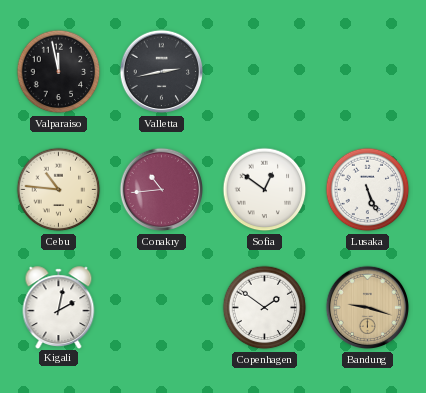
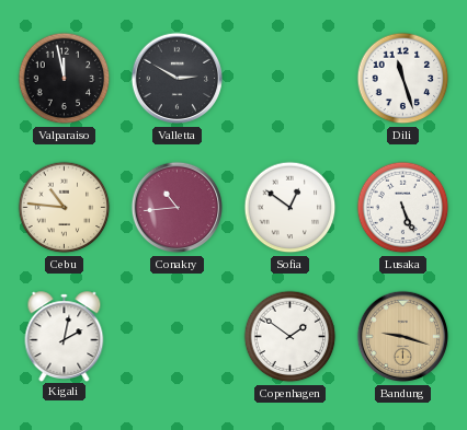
Valletta: 2:43 -> 2:50 (178, 79)
Dili: none -> 11:27 (403, 79)
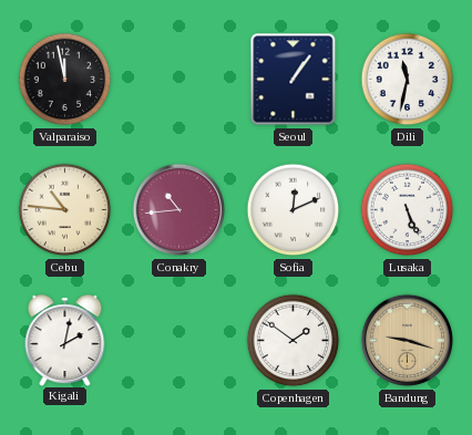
Valletta: 2:50 -> none (178, 79)
Seoul: none -> 1:06 (294, 80)
Dili: 11:27 -> 11:32 (408, 80)
Sofia: 12:51 -> 12:11 (294, 210)
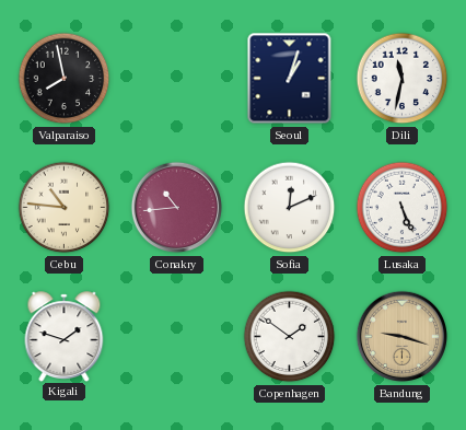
Valparaiso: 11:58 -> 7:58 (65, 79)
Seoul: 1:06 -> 1:03 (290, 79)
Kigali: 2:02 -> 1:48 (65, 336)
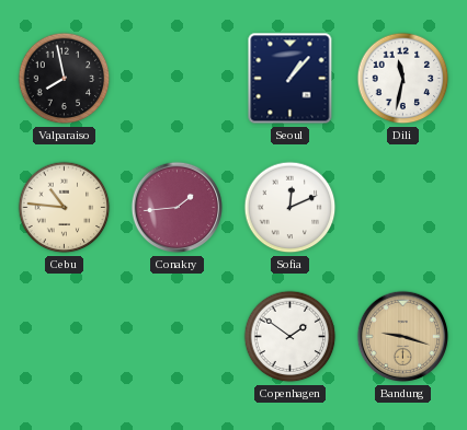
Seoul: 1:03 -> 1:07 (291, 79)
Conakry: 10:44 -> 1:44 (178, 208)
Lusaka: 5:26 -> none (403, 208)
Kigali: 1:48 -> none (65, 336)
